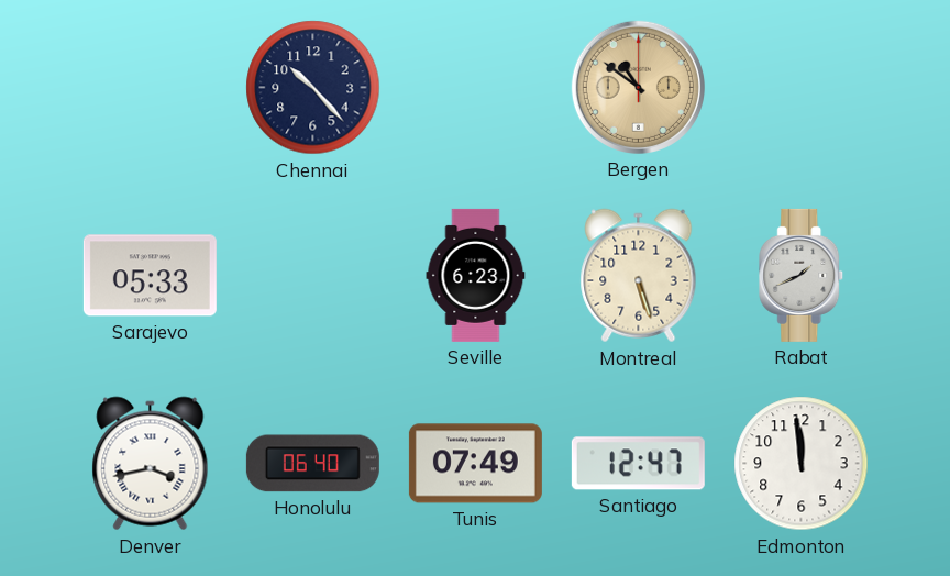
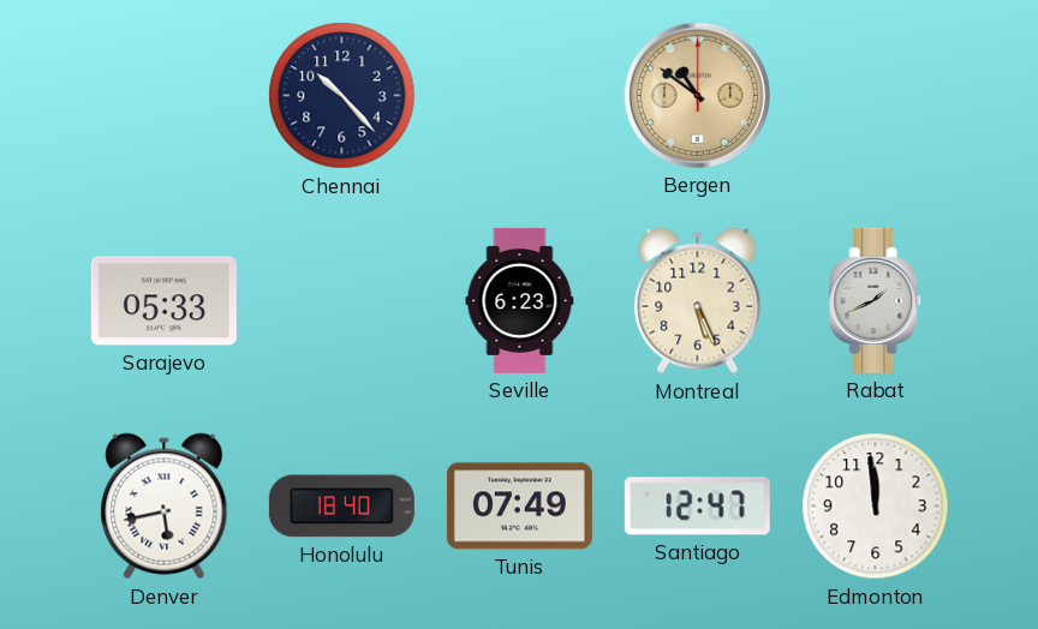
Montreal: 5:27 -> 5:26 (698, 301)
Denver: 3:43 -> 5:43 (165, 507)
Honolulu: 06:40 -> 18:40 (341, 507)
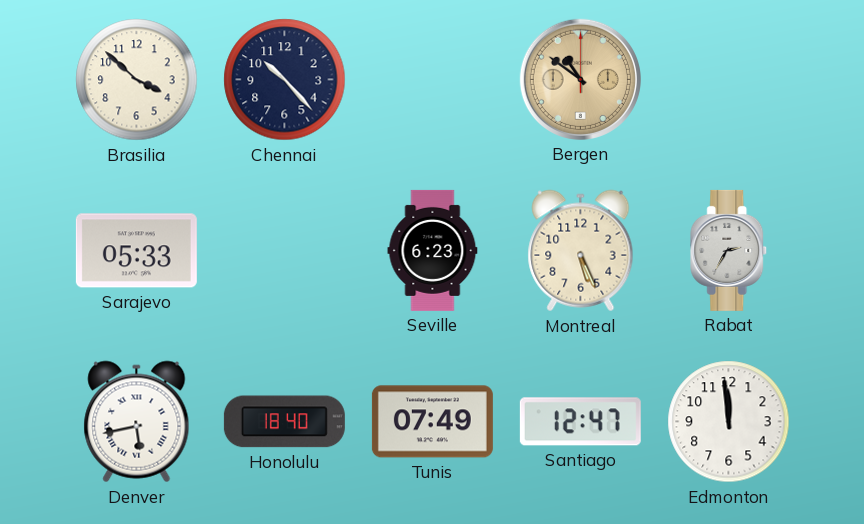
Brasilia: none -> 3:52 (137, 80)
Rabat: 1:41 -> 2:35 (729, 250)
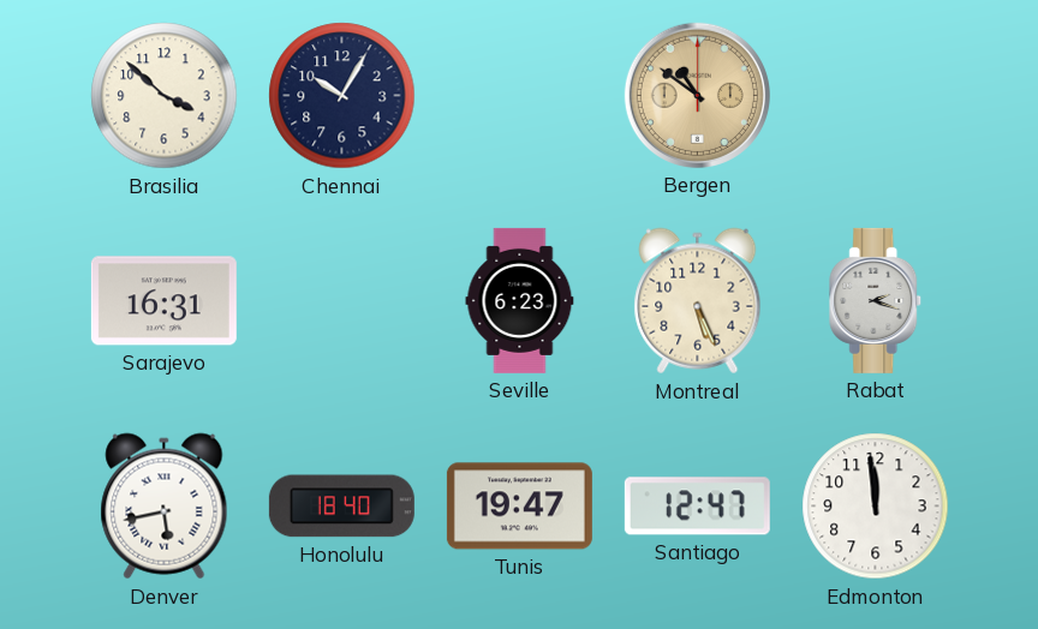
Chennai: 10:23 -> 10:05 (342, 96)
Sarajevo: 05:33 -> 16:31 (163, 301)
Rabat: 2:35 -> 2:18 (876, 300)
Tunis: 07:49 -> 19:47 (519, 507)
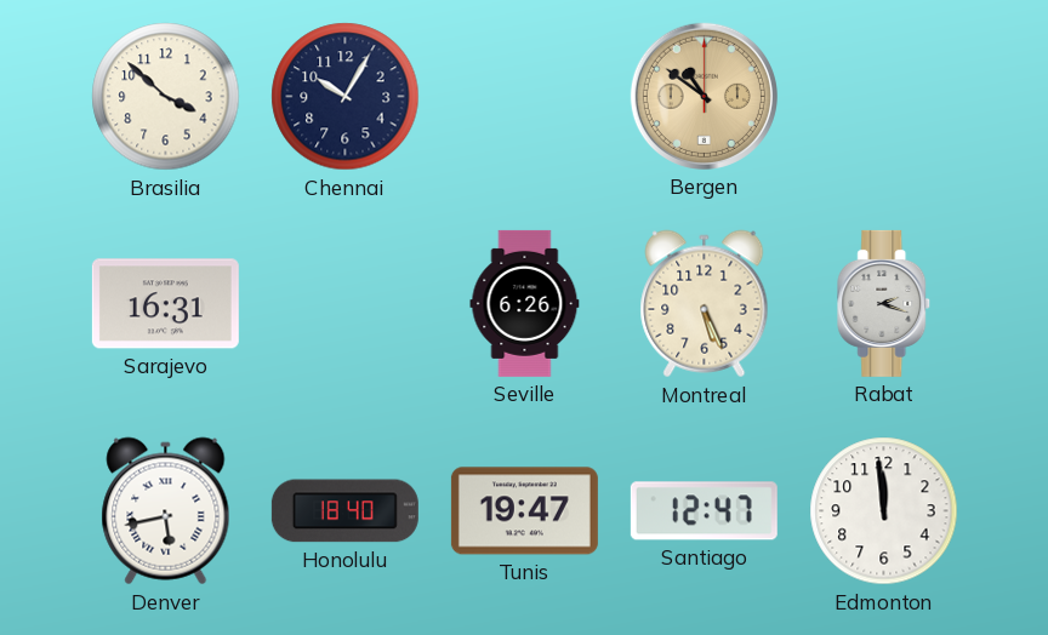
Seville: 6:23 -> 6:26 (525, 303)
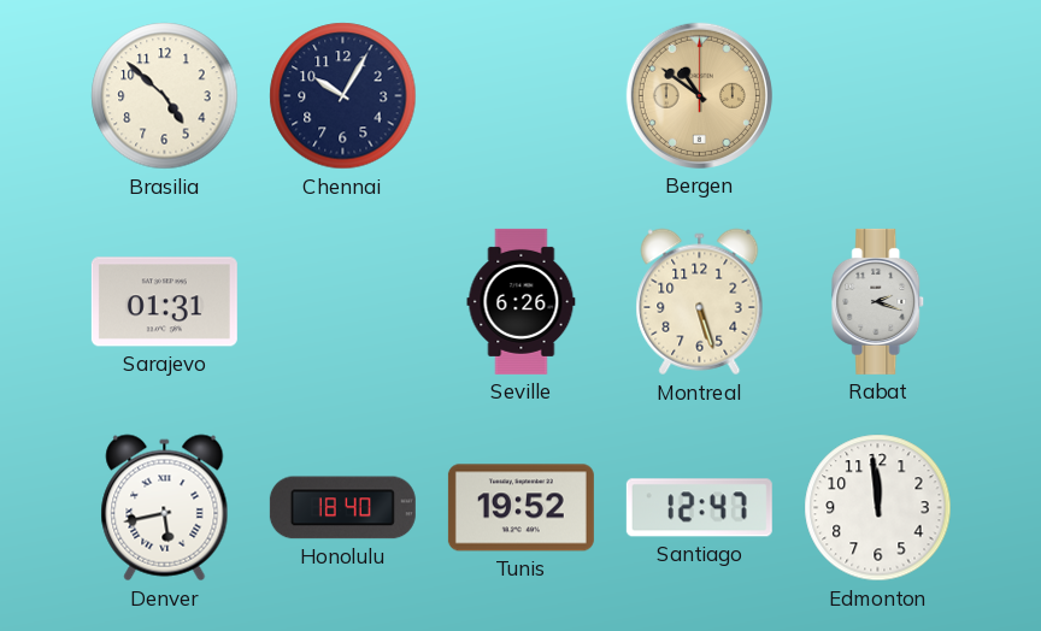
Brasilia: 3:52 -> 4:52 (165, 96)
Sarajevo: 16:31 -> 01:31 (164, 302)
Montreal: 5:26 -> 5:27 (700, 302)
Tunis: 19:47 -> 19:52 (520, 508)
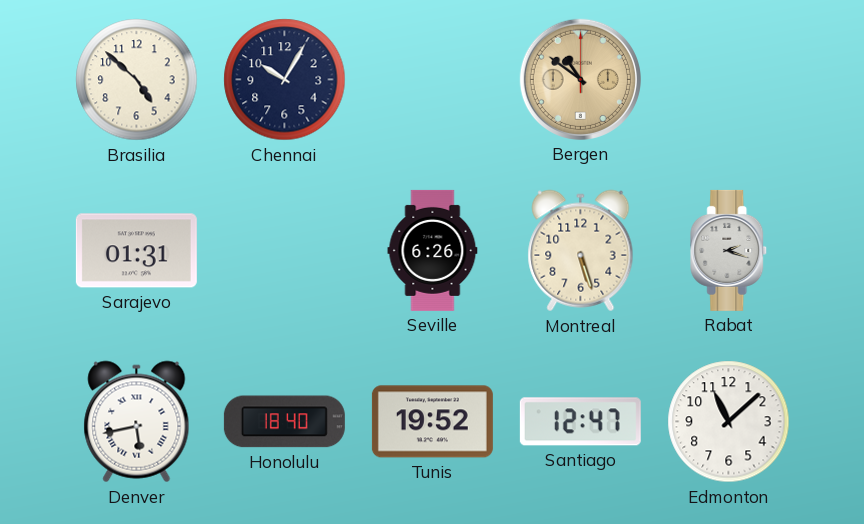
Edmonton: 11:59 -> 11:08 (729, 422)
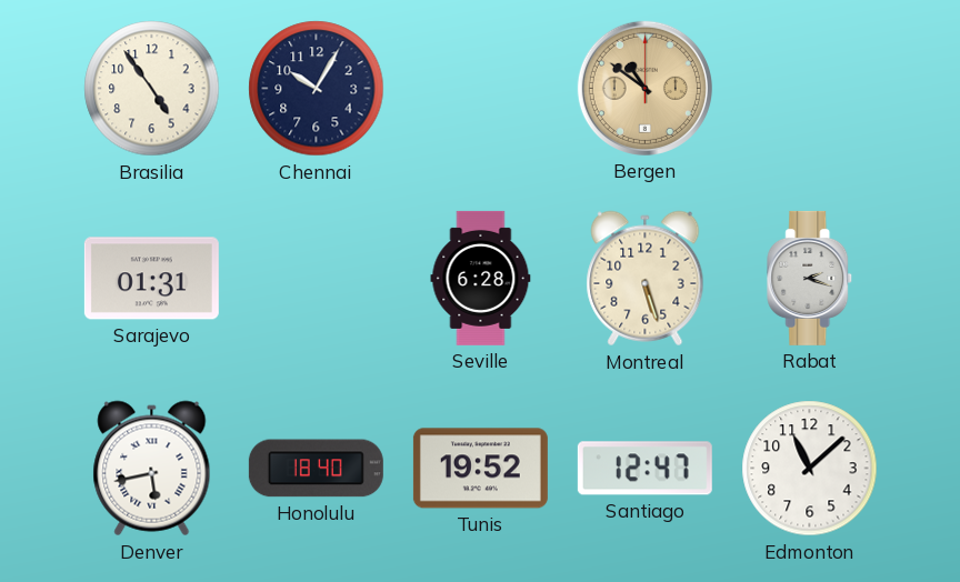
Brasilia: 4:52 -> 4:54 (152, 89)
Seville: 6:26 -> 6:28 (481, 278)
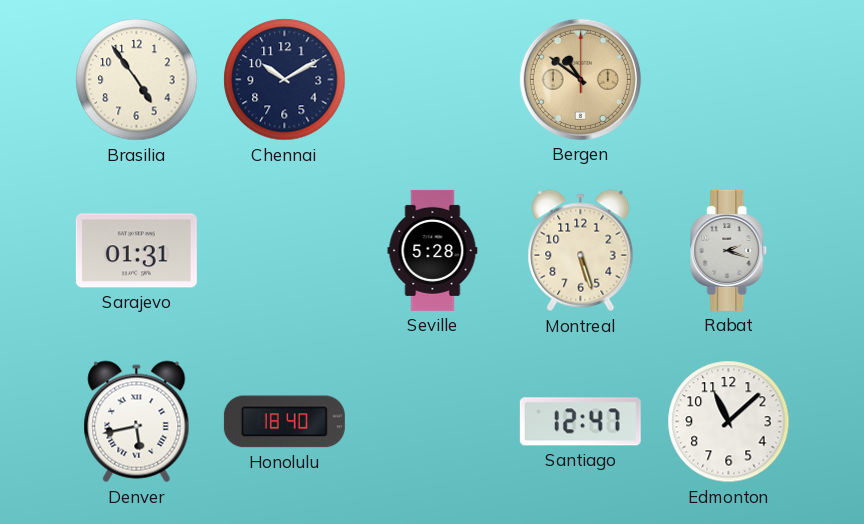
Chennai: 10:05 -> 10:10 (285, 80)
Seville: 6:28 -> 5:28 (433, 250)
Tunis: 19:52 -> none (480, 469)
